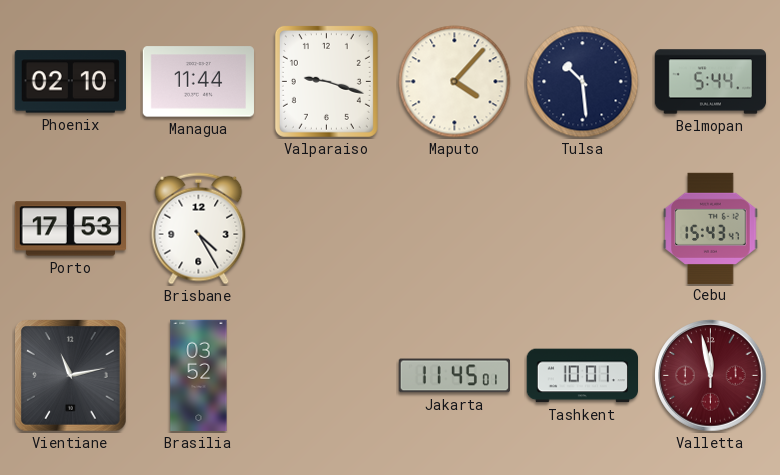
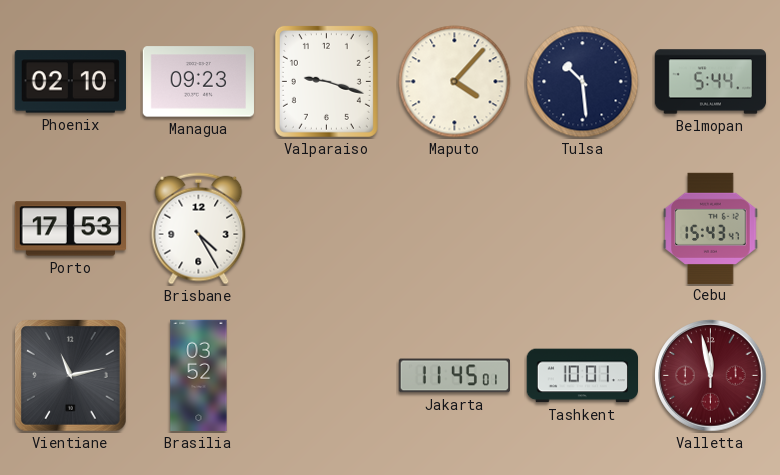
Managua: 11:44 -> 09:23 (198, 82)
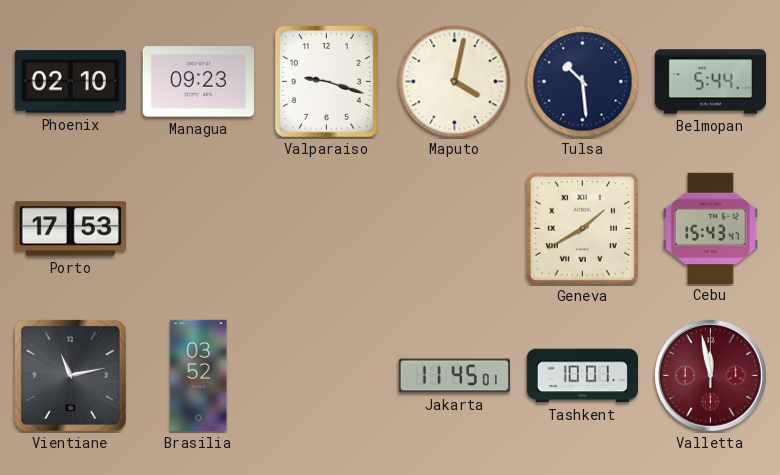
Maputo: 4:07 -> 4:02 (455, 82)
Brisbane: 4:25 -> none (199, 229)
Geneva: none -> 1:40 (582, 228)
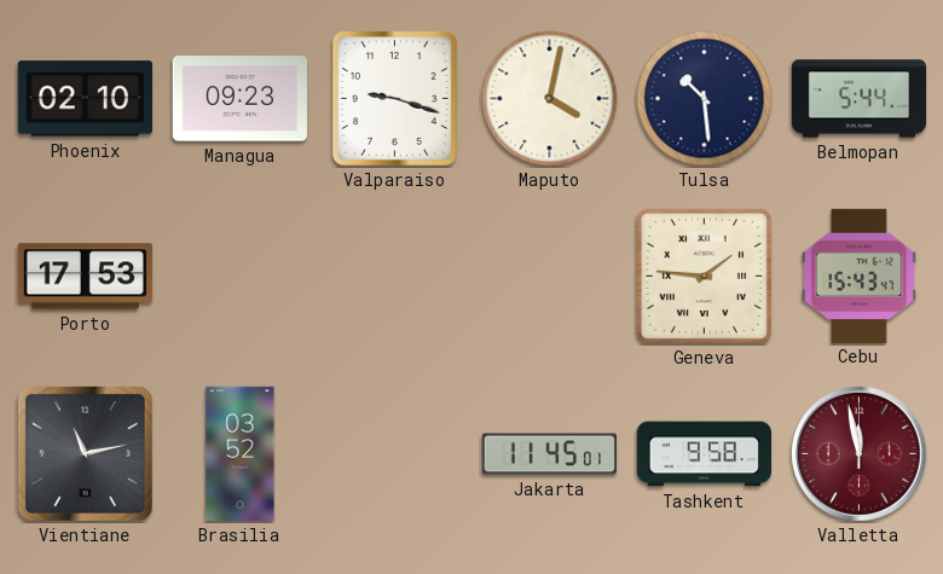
Geneva: 1:40 -> 1:46 (704, 276)
Tashkent: 10:01 -> 9:58 (704, 454)
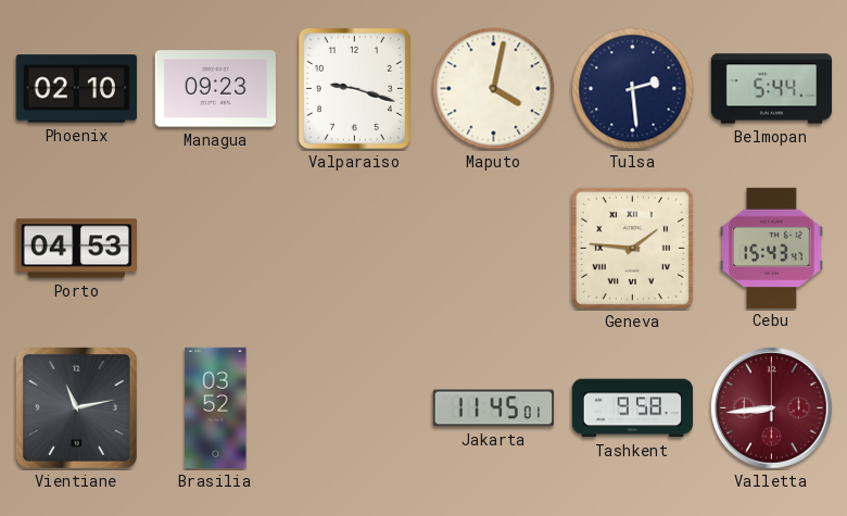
Tulsa: 10:29 -> 2:29 (633, 89)
Porto: 17:53 -> 04:53 (76, 249)
Valletta: 11:58 -> 8:44 (772, 408)
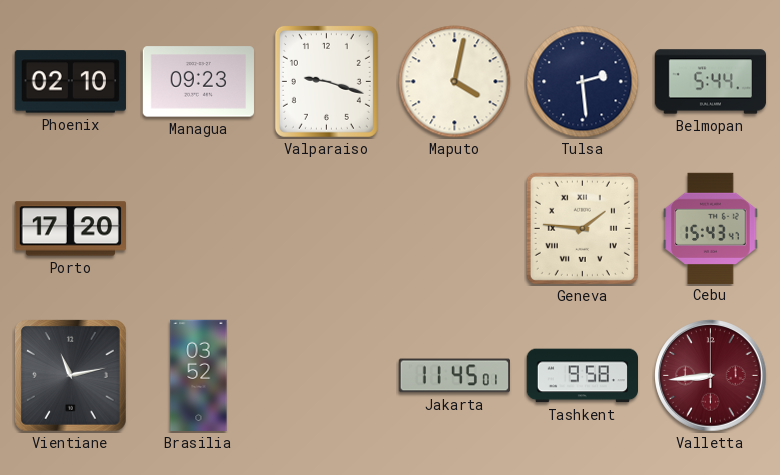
Porto: 04:53 -> 17:20 (70, 229)
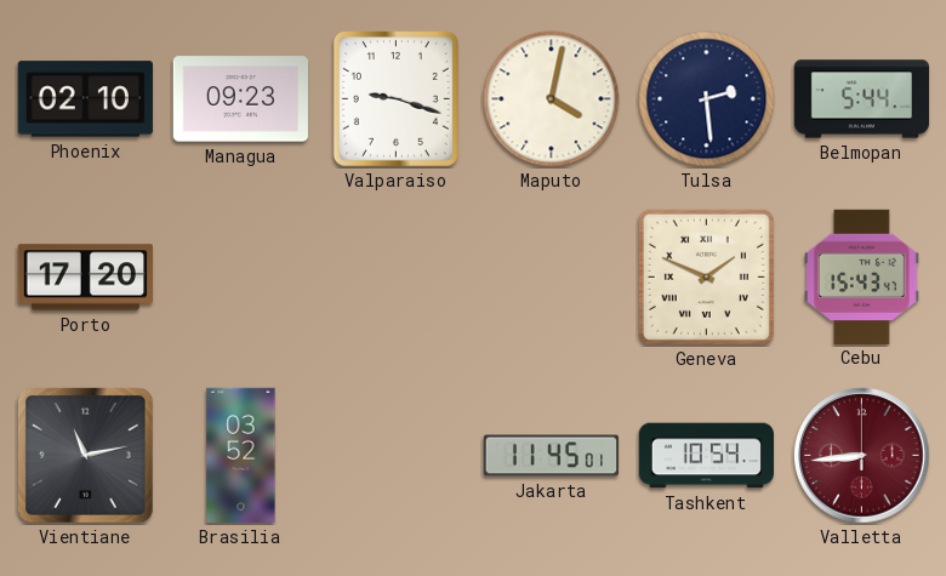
Geneva: 1:46 -> 1:49 (706, 276)
Tashkent: 9:58 -> 10:54 (706, 456)
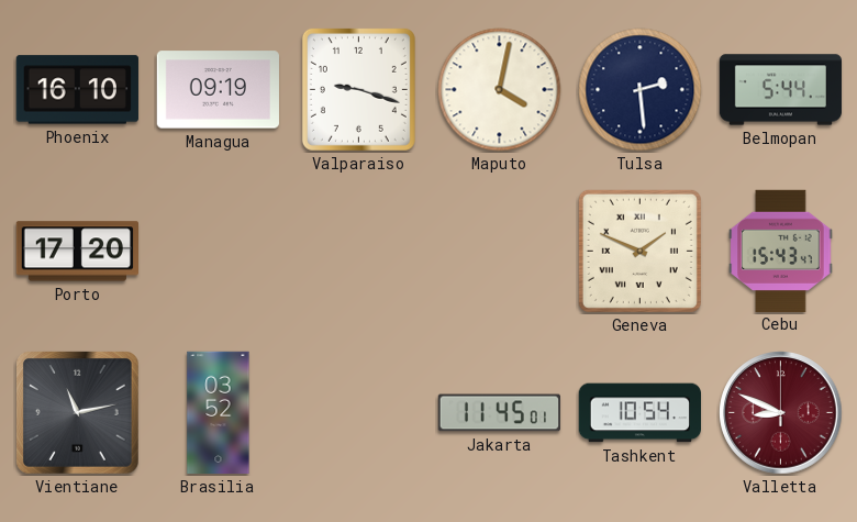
Phoenix: 02:10 -> 16:10 (77, 90)
Managua: 09:23 -> 09:19 (218, 90)
Valletta: 8:44 -> 8:49 (781, 413)
